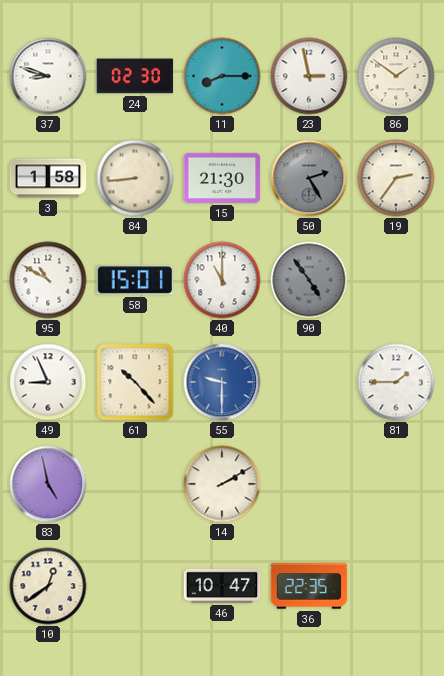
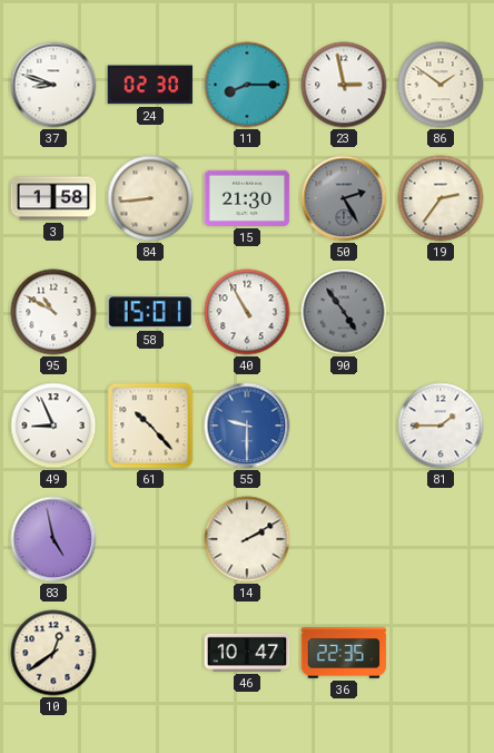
40: 11:00 -> 10:55 (247, 312)
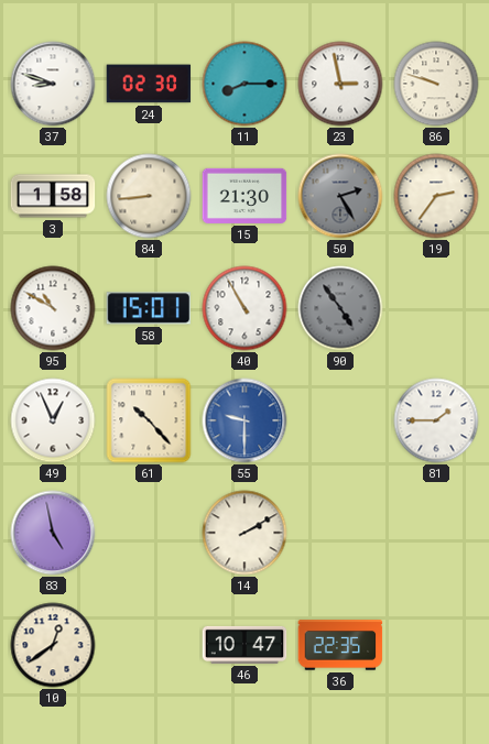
86: 1:51 -> 9:48 (436, 84)
49: 8:56 -> 12:56 (53, 420)
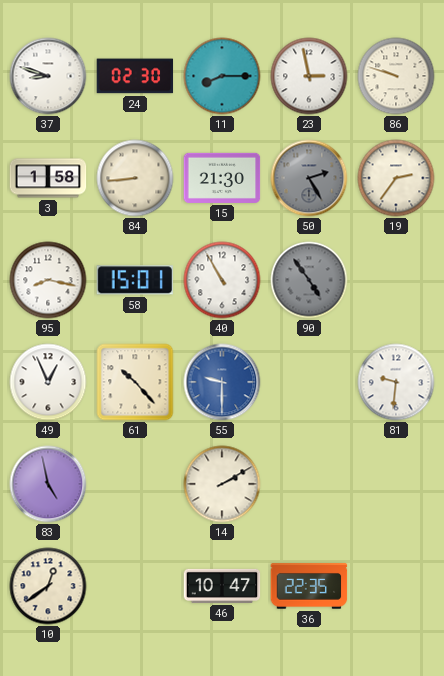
95: 10:50 -> 8:17 (48, 280)
81: 1:45 -> 9:31 (396, 382)
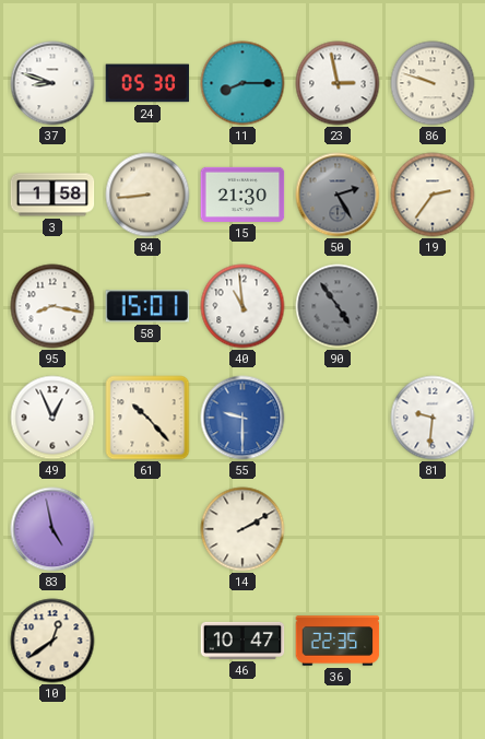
24: 02:30 -> 05:30 (147, 83)
40: 10:55 -> 10:59 (242, 306)
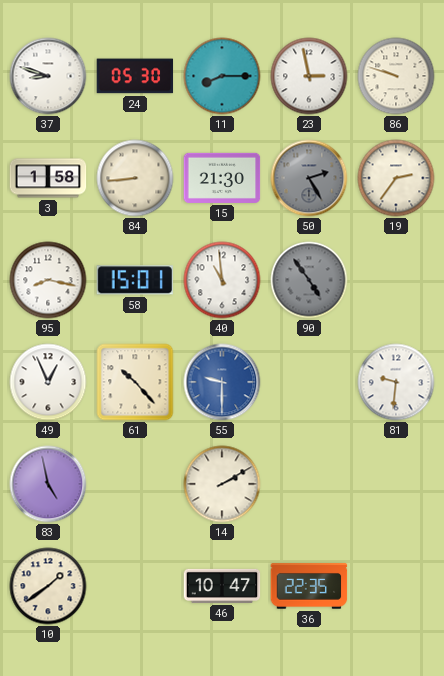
10: 12:39 -> 1:39 (48, 586)
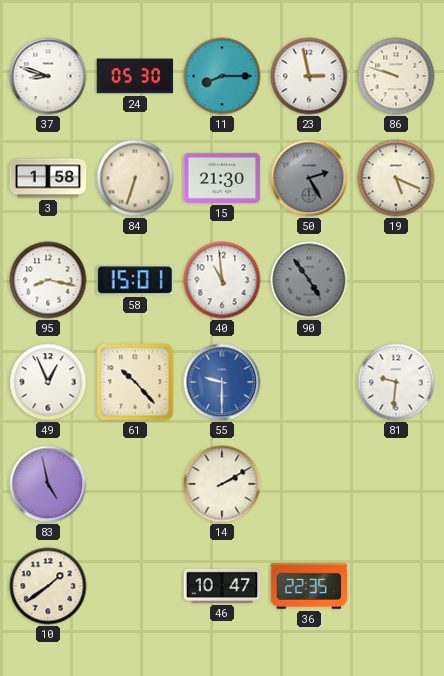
84: 8:44 -> 6:33 (135, 178)
19: 2:36 -> 5:19 (396, 178)
